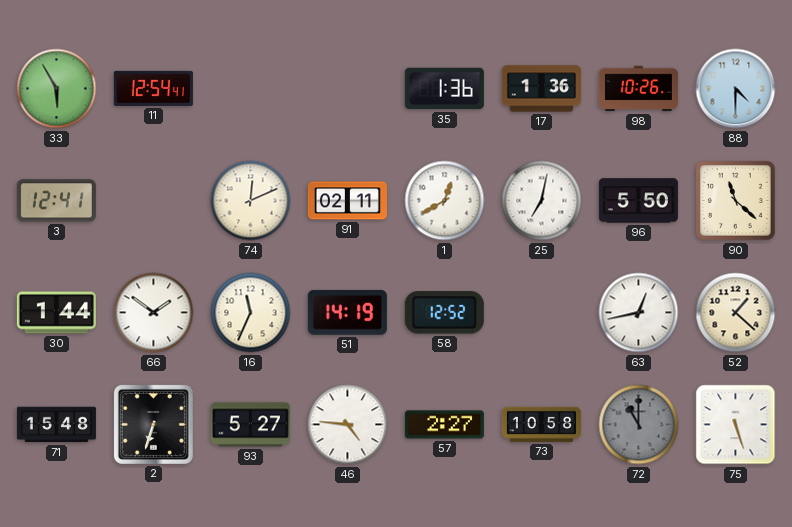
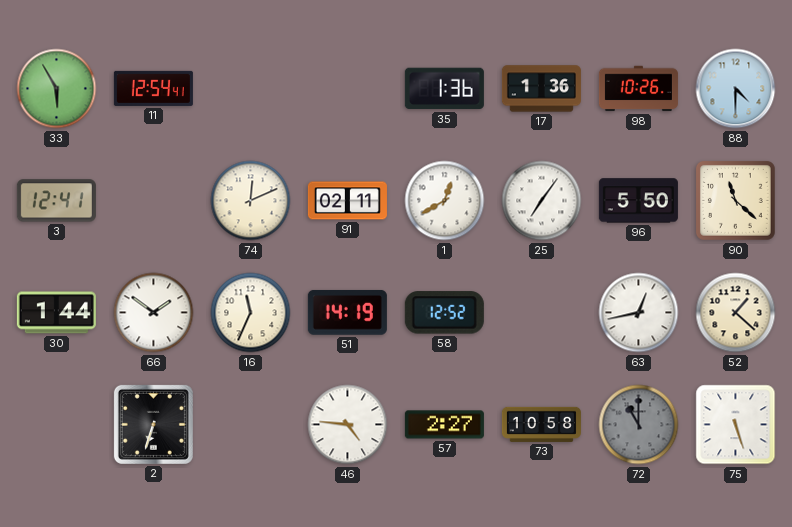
25: 7:02 -> 7:06 (542, 201)
71: 15:48 -> none (56, 425)
93: 5:27 -> none (250, 425)
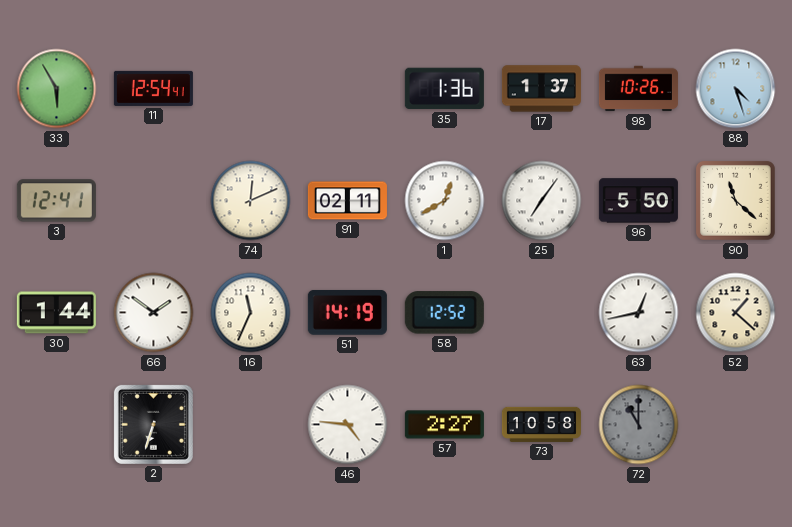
17: 1:36 -> 1:37 (541, 89)
88: 4:30 -> 4:27 (736, 89)
75: 5:27 -> none (736, 425)
